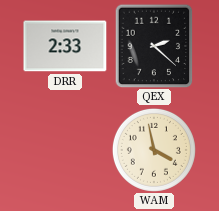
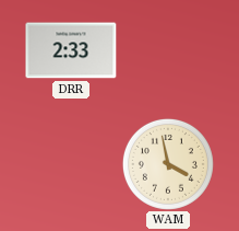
QEX: 2:22 -> none (154, 46)
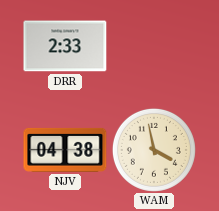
NJV: none -> 04:38 (65, 150)
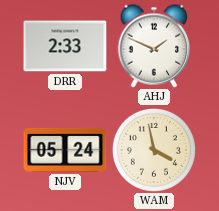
AHJ: none -> 1:49 (154, 46)
NJV: 04:38 -> 05:24 (65, 150)
